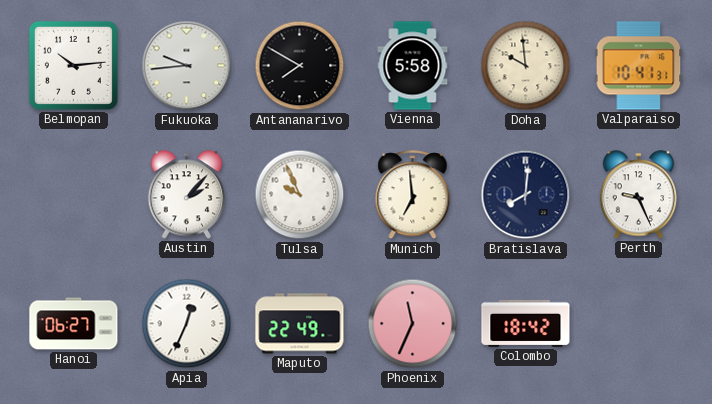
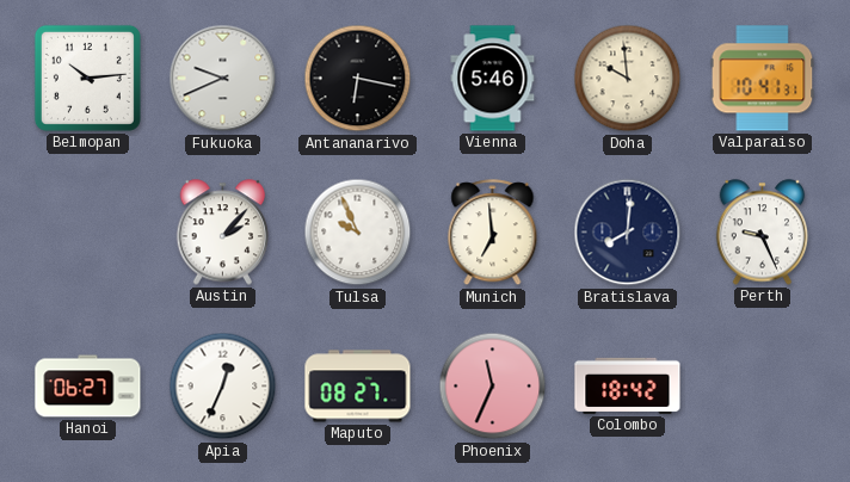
Fukuoka: 9:44 -> 9:41 (223, 79)
Antananarivo: 7:50 -> 6:17 (358, 79)
Vienna: 5:58 -> 5:46 (493, 79)
Maputo: 22:49 -> 08:27 (358, 387)
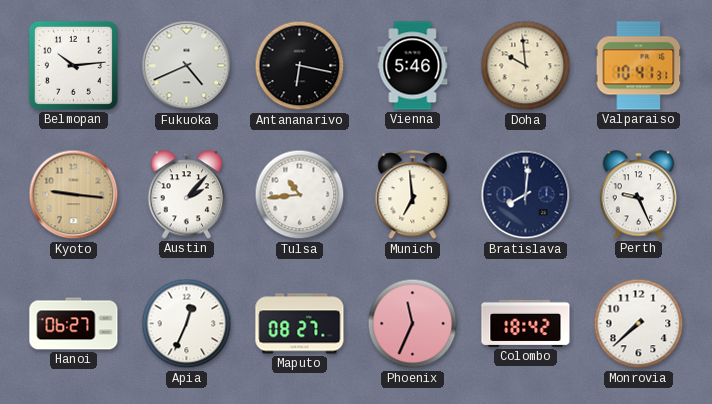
Fukuoka: 9:41 -> 4:41 (187, 66)
Kyoto: none -> 9:16 (74, 195)
Tulsa: 9:56 -> 10:44 (300, 195)
Monrovia: none -> 7:38 (639, 324)
